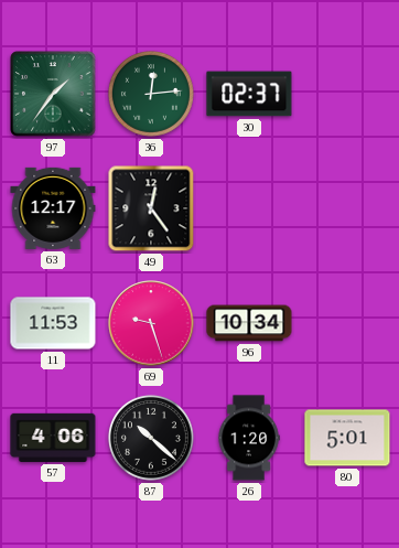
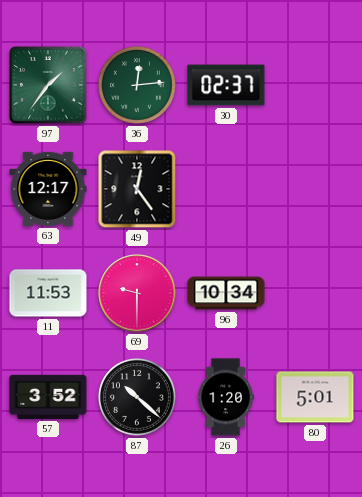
69: 9:27 -> 9:30 (137, 293)
57: 4:06 -> 3:52 (48, 397)
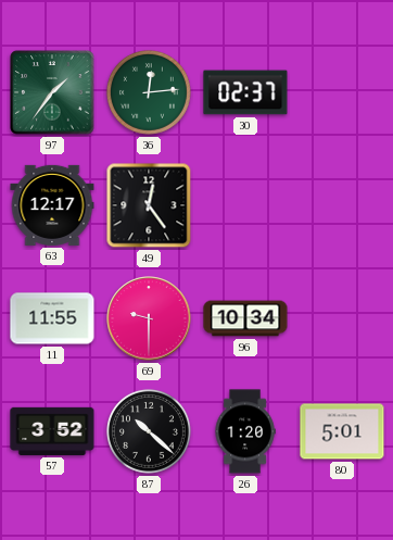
11: 11:53 -> 11:55 (52, 318)
